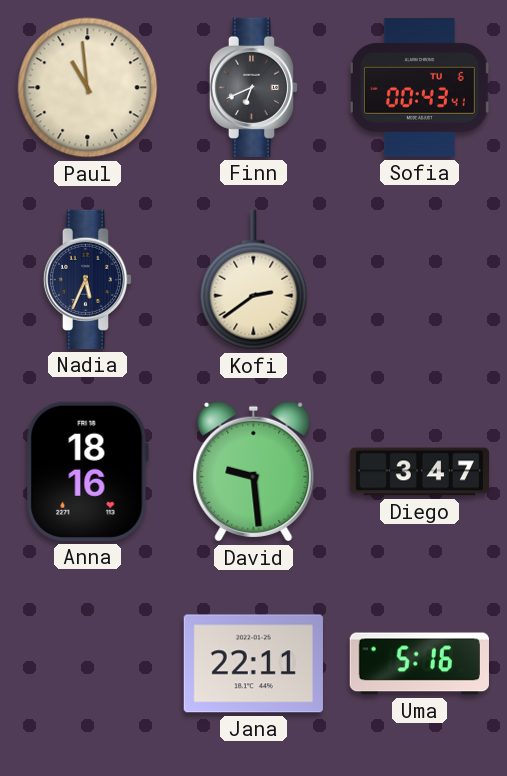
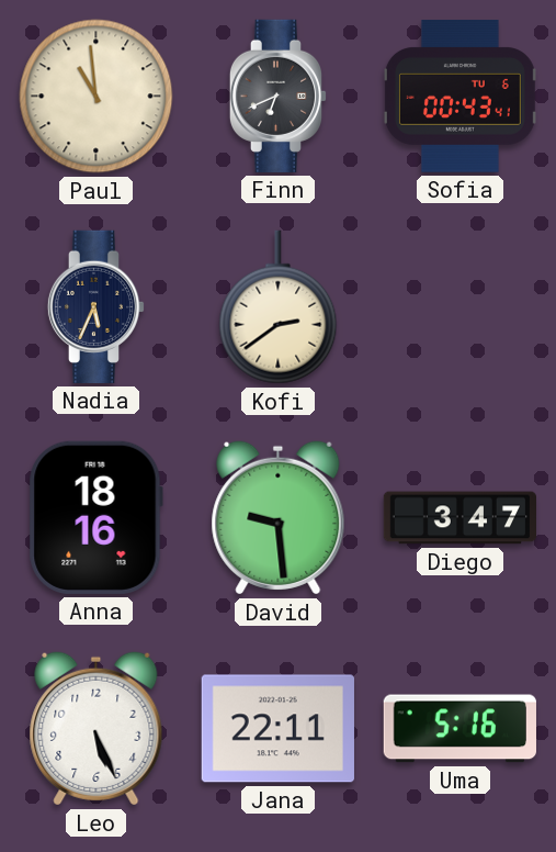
Leo: none -> 5:26 (97, 729)
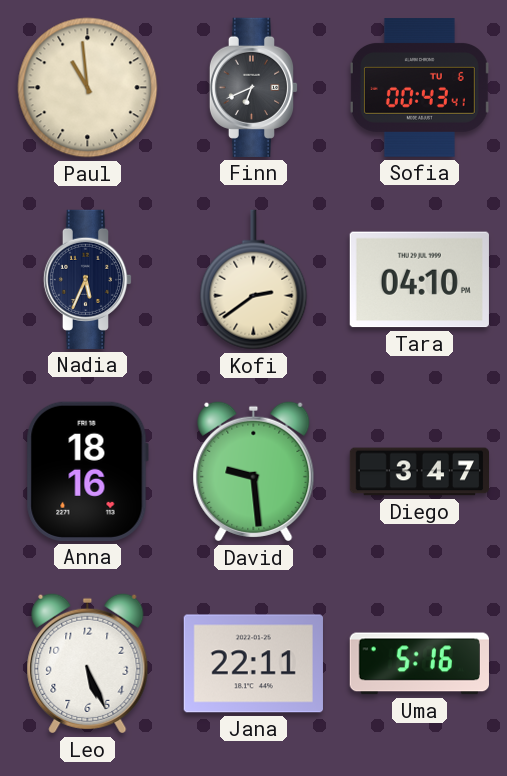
Tara: none -> 04:10 (419, 280)
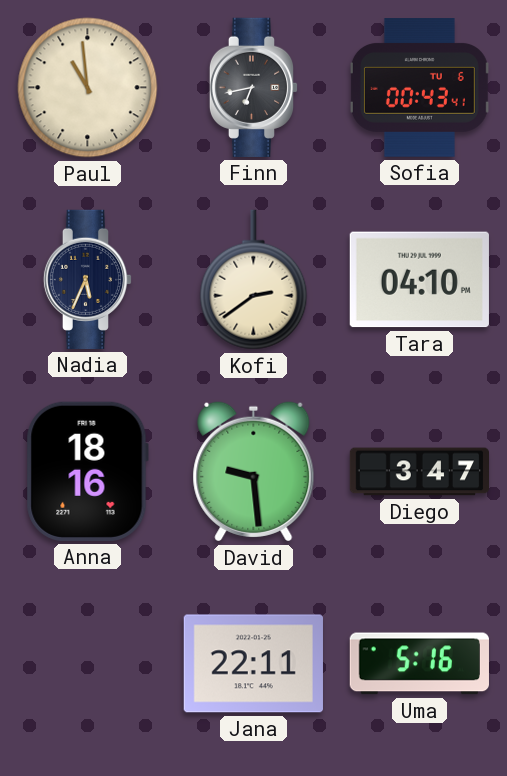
Finn: 6:41 -> 6:43 (254, 87)
Leo: 5:26 -> none (88, 664)
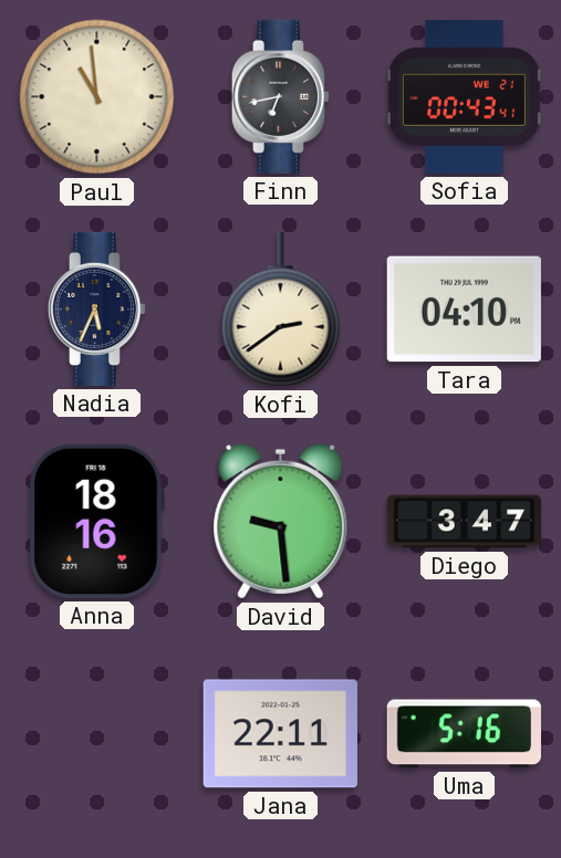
Sofia date: TU 6 -> WE 21 (464, 97)
